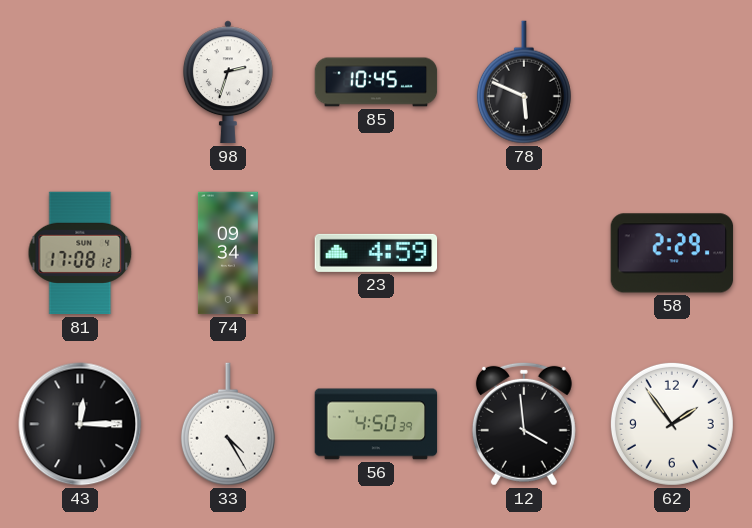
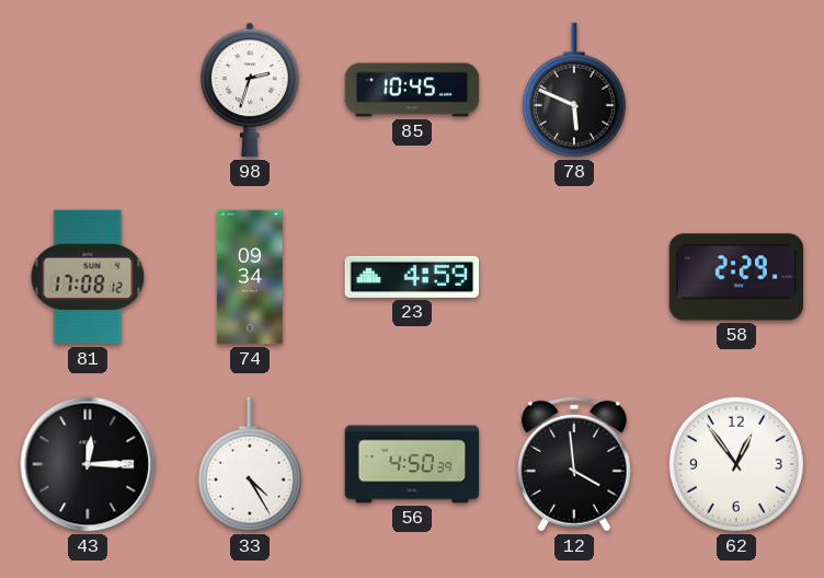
62: 1:54 -> 12:54 (736, 464)
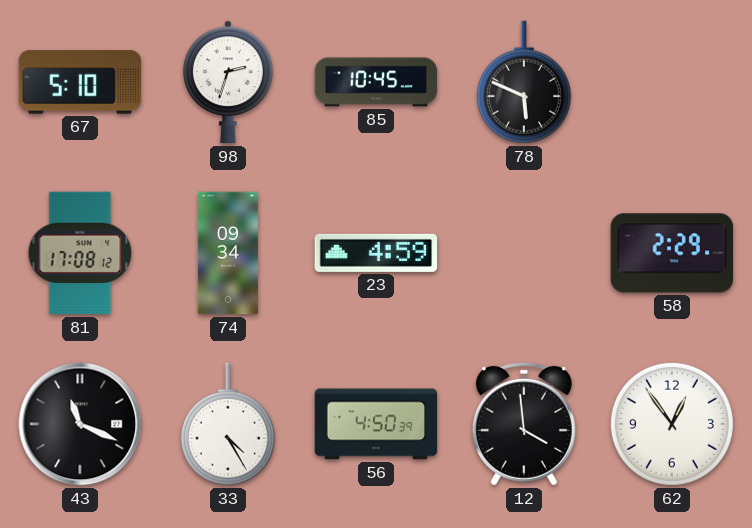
67: none -> 5:10 (80, 82)
43: 12:15 -> 11:19 (80, 424)
